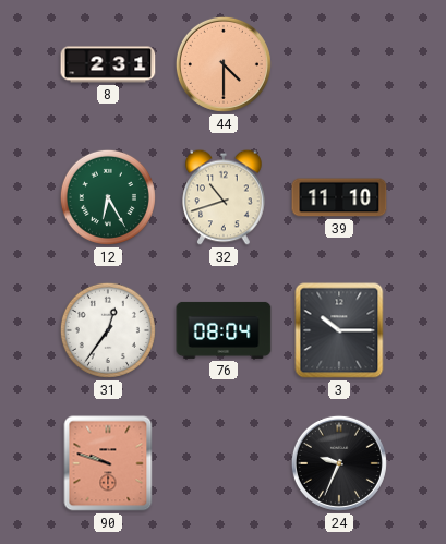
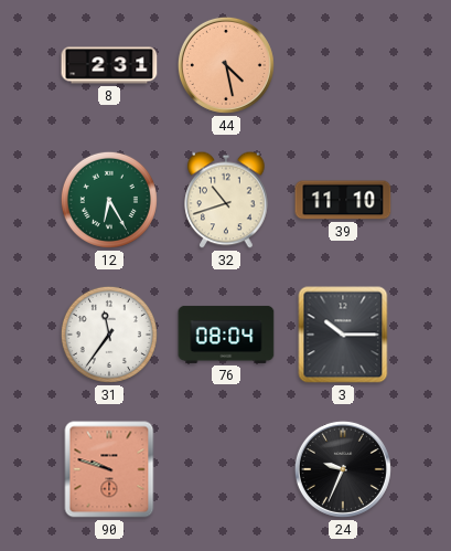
44: 4:30 -> 4:28 (226, 65)
31: 12:36 -> 11:36 (109, 335)
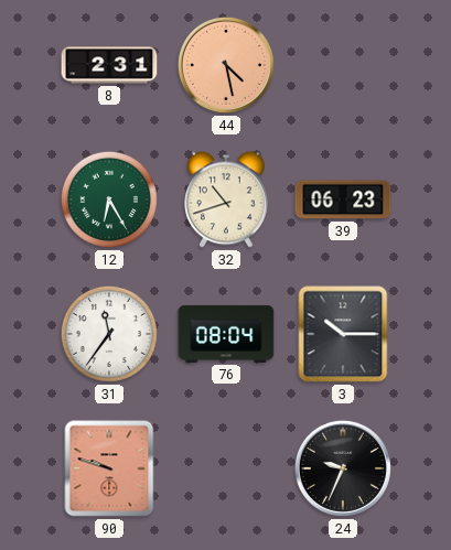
39: 11:10 -> 06:23 (343, 199)
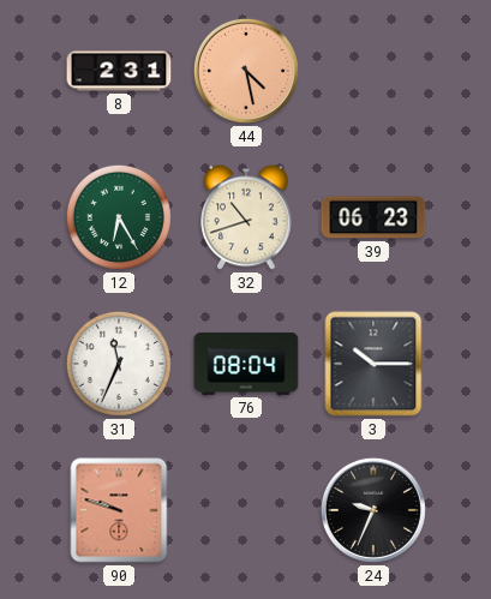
31: 11:36 -> 11:34 (119, 364)
